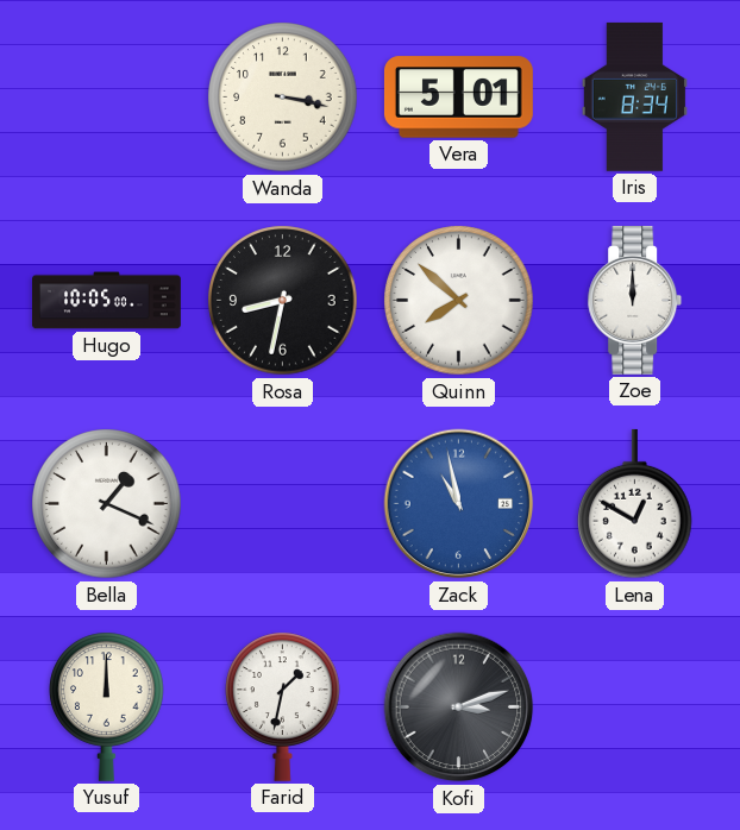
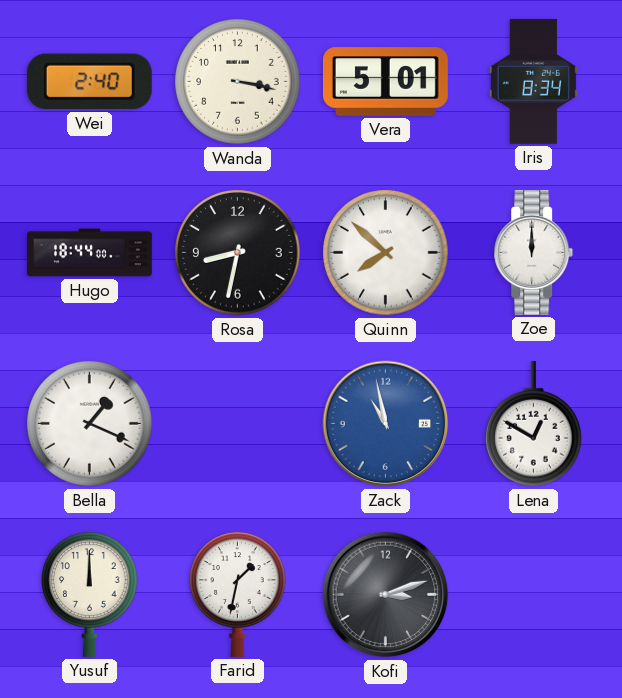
Wei: none -> 2:40 (89, 82)
Hugo: 10:05 -> 18:44 (90, 253)
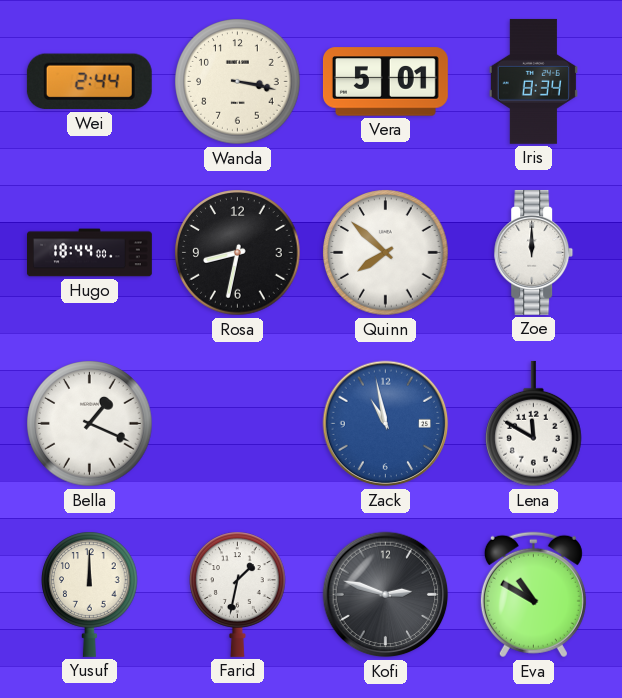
Wei: 2:40 -> 2:44 (89, 82)
Lena: 12:50 -> 11:50 (534, 424)
Kofi: 3:12 -> 2:48 (386, 595)
Eva: none -> 10:50 (533, 595)
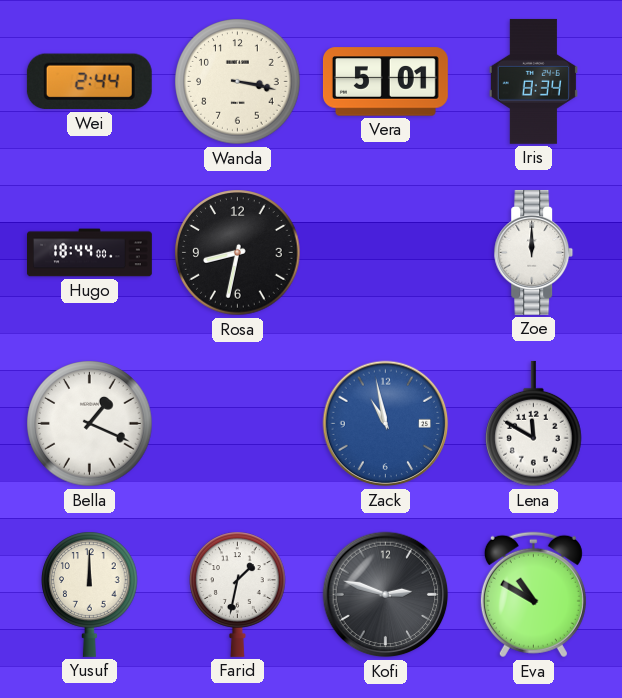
Quinn: 7:52 -> none (386, 253)
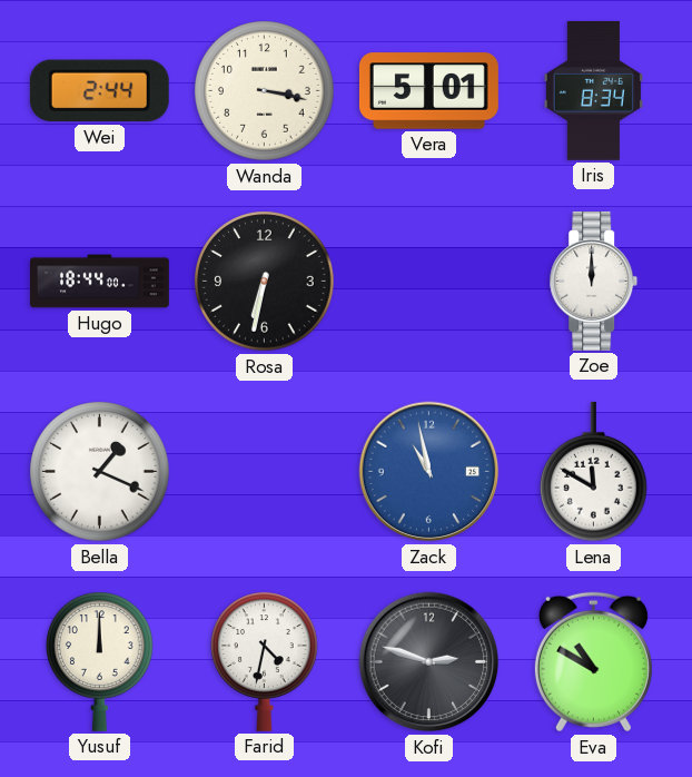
Rosa: 8:32 -> 6:32 (265, 282)
Farid: 1:32 -> 4:32 (265, 661)
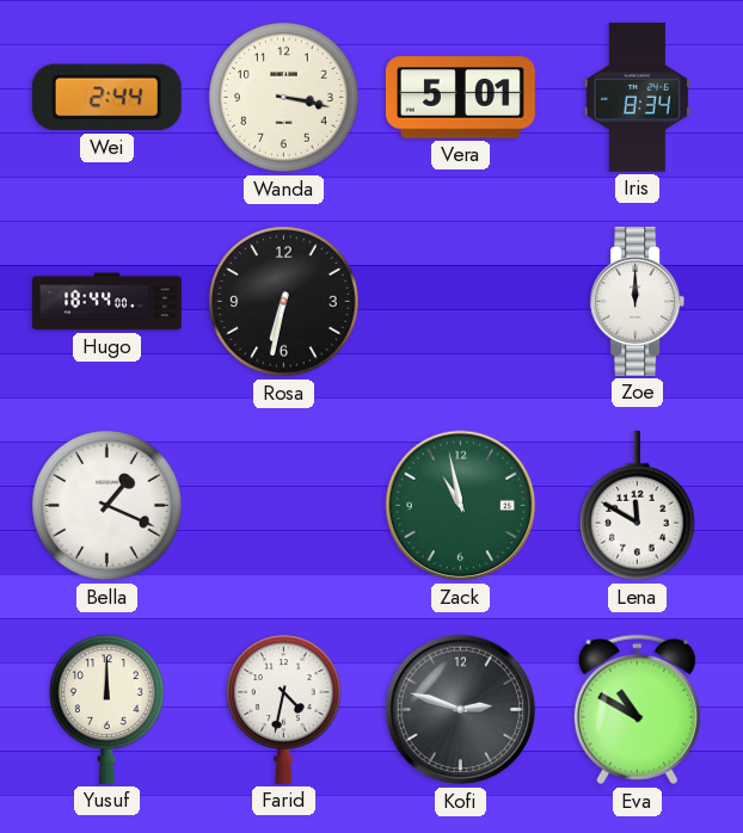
Zack dial: blue -> green (461, 506)
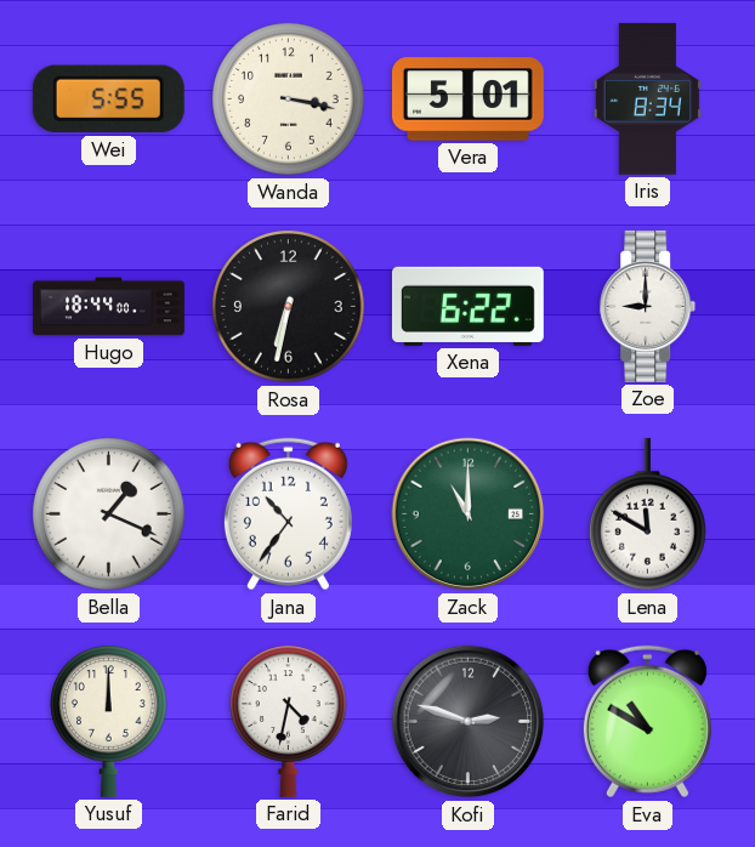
Wei: 2:44 -> 5:55 (108, 100)
Xena: none -> 6:22 (467, 306)
Zoe: 12:00 -> 9:00 (648, 306)
Jana: none -> 10:36 (288, 515)
Zack: 10:58 -> 11:00 (469, 515)
